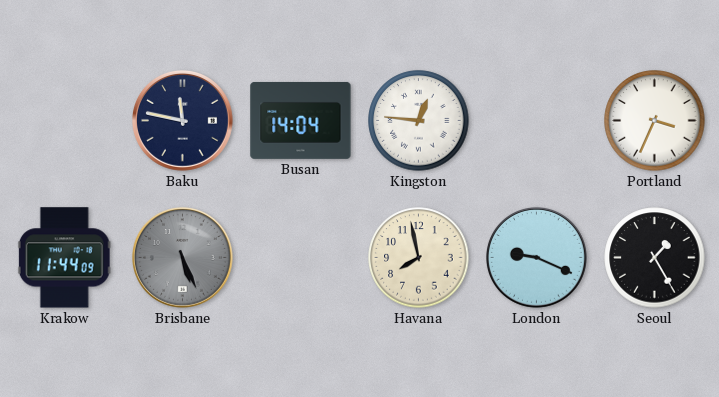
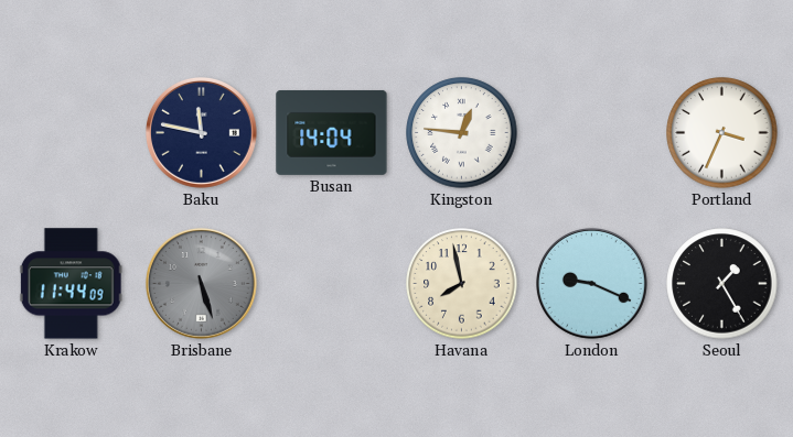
Brisbane: 5:26 -> 5:27 (202, 284)
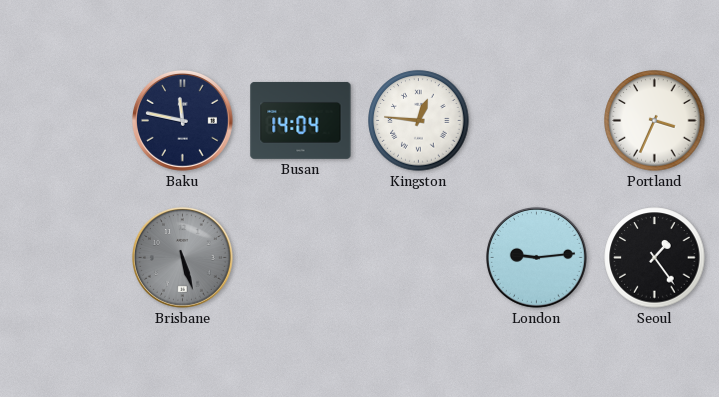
Krakow: 11:44 -> none (71, 284)
Havana: 7:58 -> none (462, 284)
London: 9:19 -> 9:14 (537, 258)
Seoul: 1:25 -> 1:24 (655, 258)
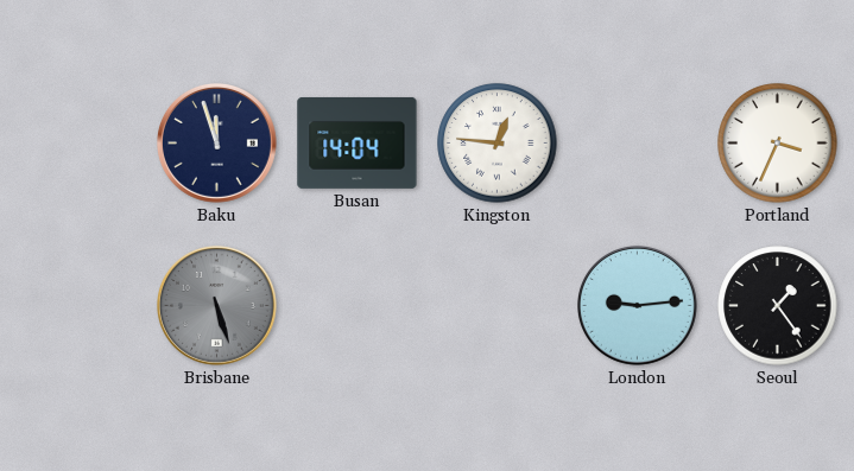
Baku: 11:47 -> 11:57 (217, 144)
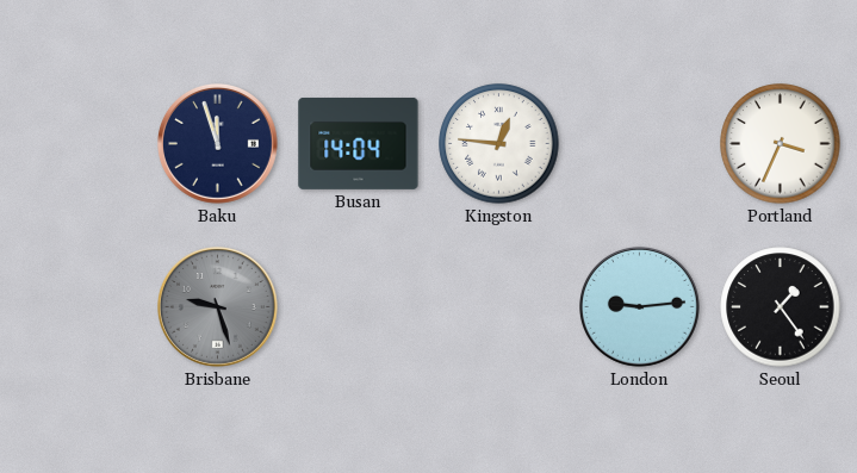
Brisbane: 5:27 -> 9:27 (218, 307)
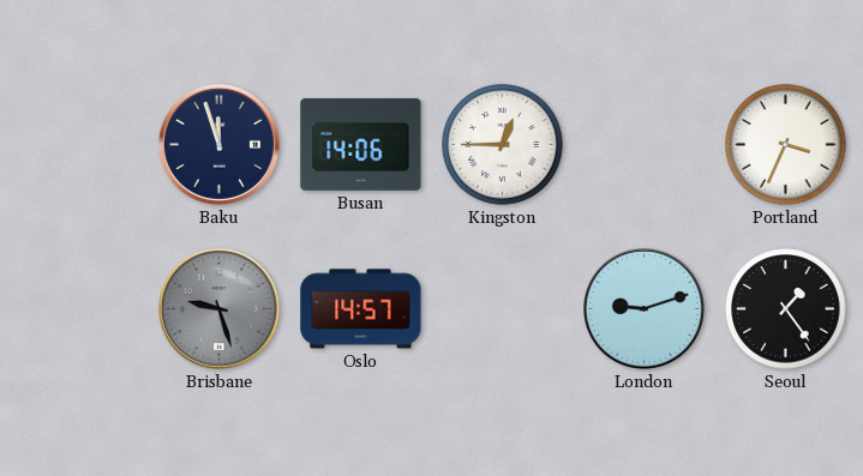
Busan: 14:04 -> 14:06 (361, 145)
Kingston: 12:46 -> 12:45 (503, 145)
Oslo: none -> 14:57 (361, 309)
London: 9:14 -> 9:12 (645, 309)
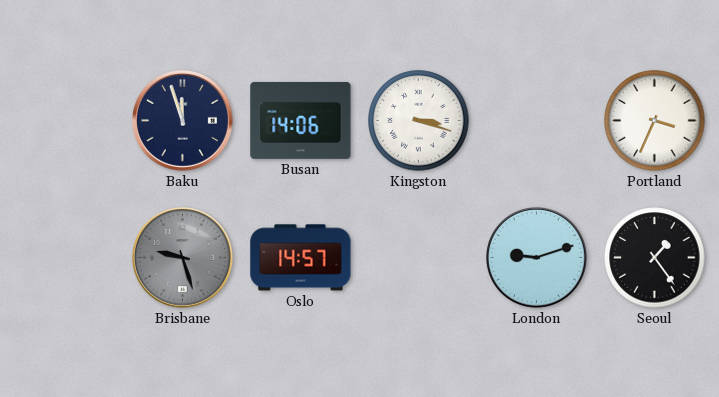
Kingston: 12:45 -> 3:18 (419, 121)
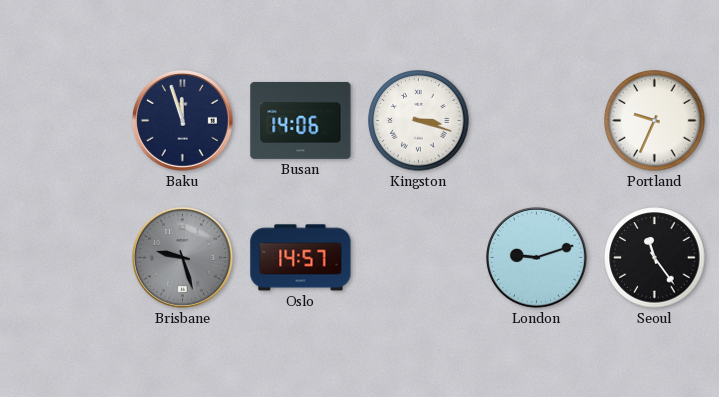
Portland: 3:34 -> 9:34 (655, 121)
Seoul: 1:24 -> 11:24 (655, 258)
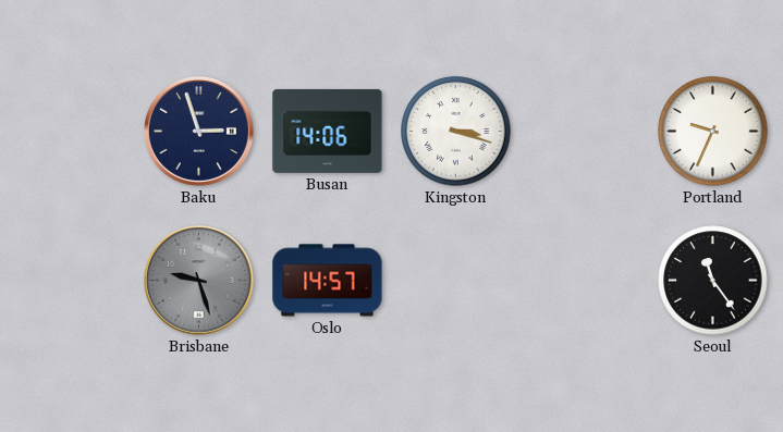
Baku: 11:57 -> 2:57 (199, 132)
London: 9:12 -> none (537, 258)
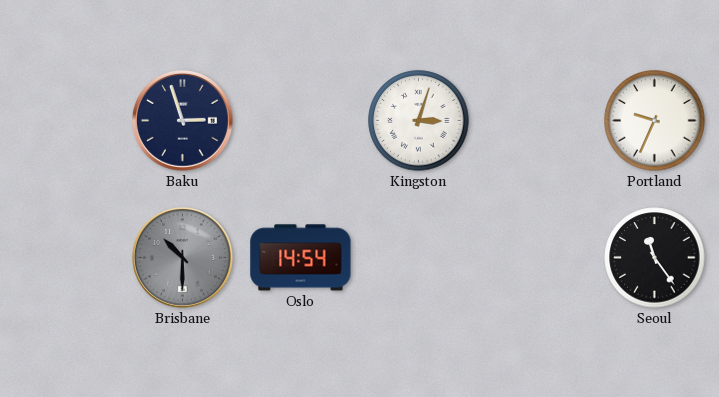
Busan: 14:06 -> none (328, 132)
Kingston: 3:18 -> 3:03 (419, 121)
Brisbane: 9:27 -> 10:30 (183, 258)
Oslo: 14:57 -> 14:54 (301, 258)
